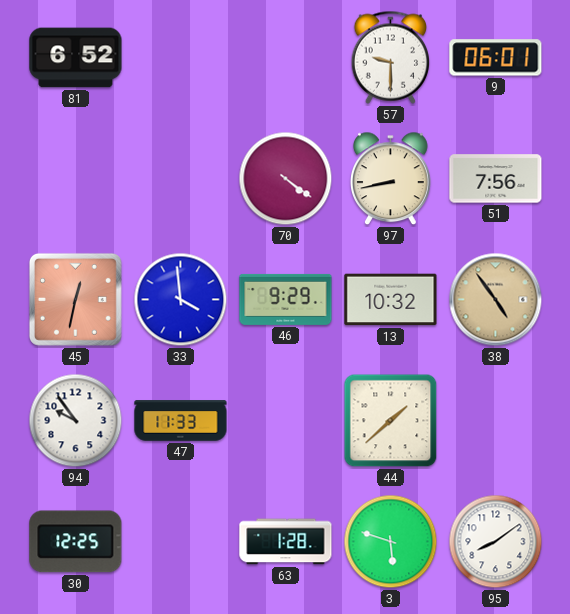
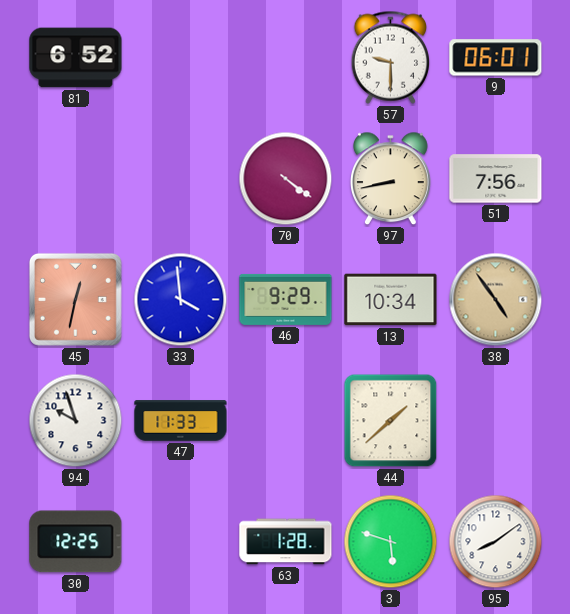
13: 10:32 -> 10:34 (391, 300)
94: 9:54 -> 9:57 (76, 421)
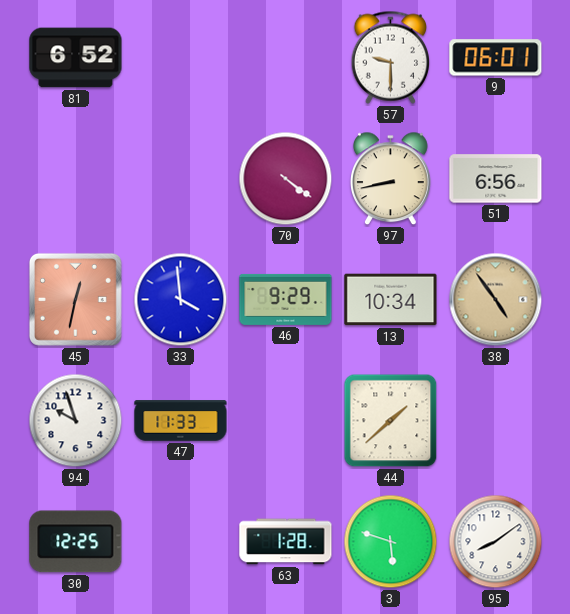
51: 7:56 -> 6:56 (496, 179)
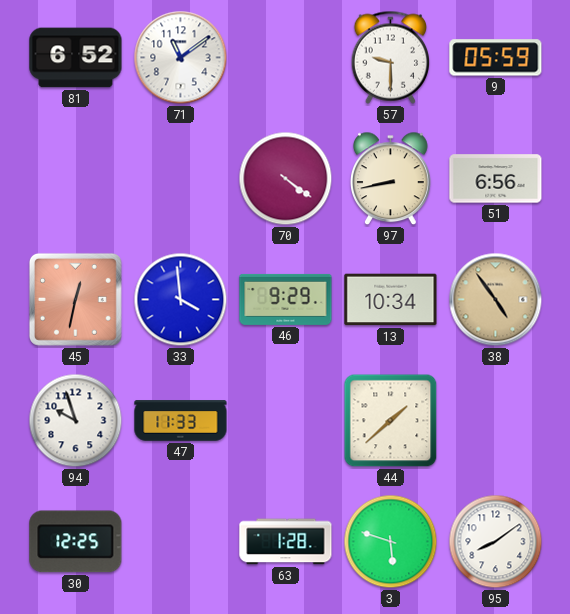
71: none -> 11:09 (181, 58)
9: 06:01 -> 05:59 (496, 58)
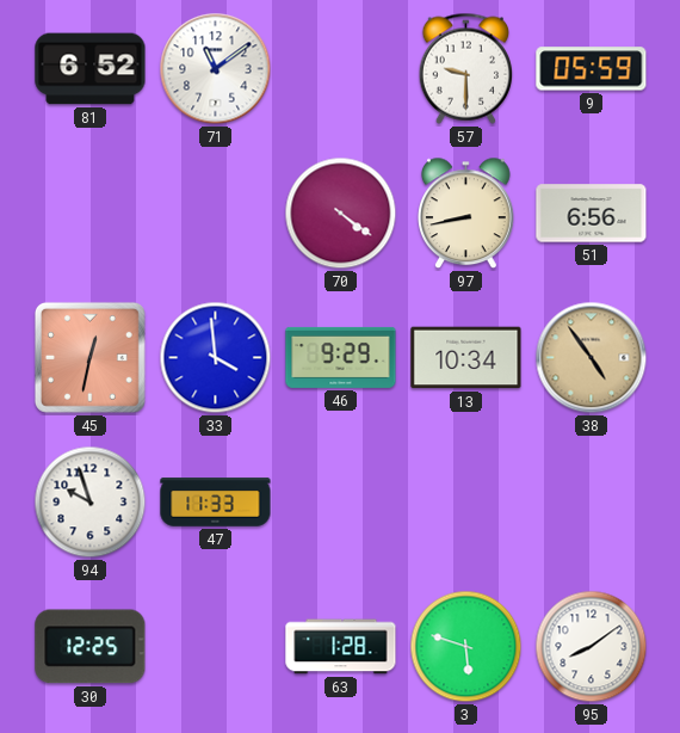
44: 1:38 -> none (391, 421)
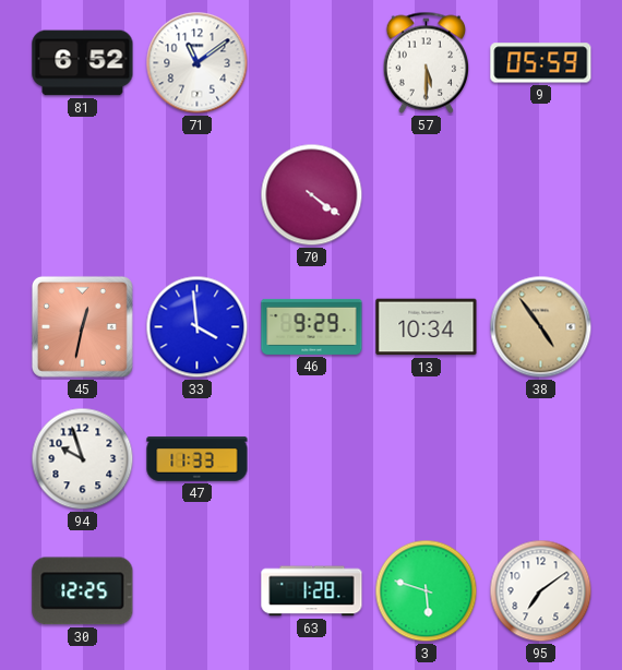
57: 9:30 -> 5:30 (427, 62)
97: 8:43 -> none (466, 214)
51: 6:56 -> none (592, 214)
95: 8:09 -> 7:09 (541, 591)
